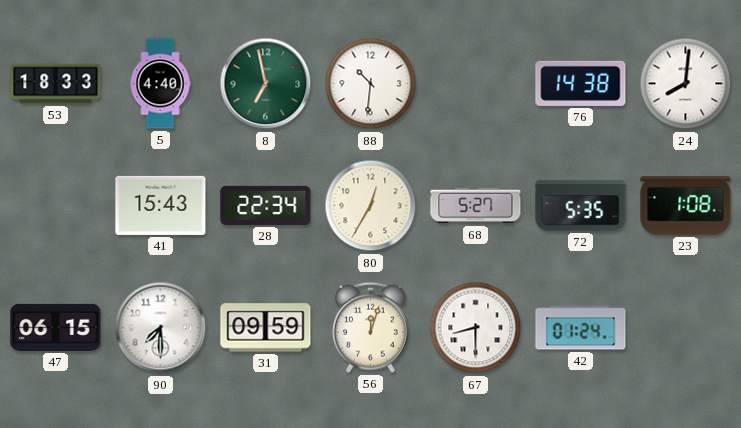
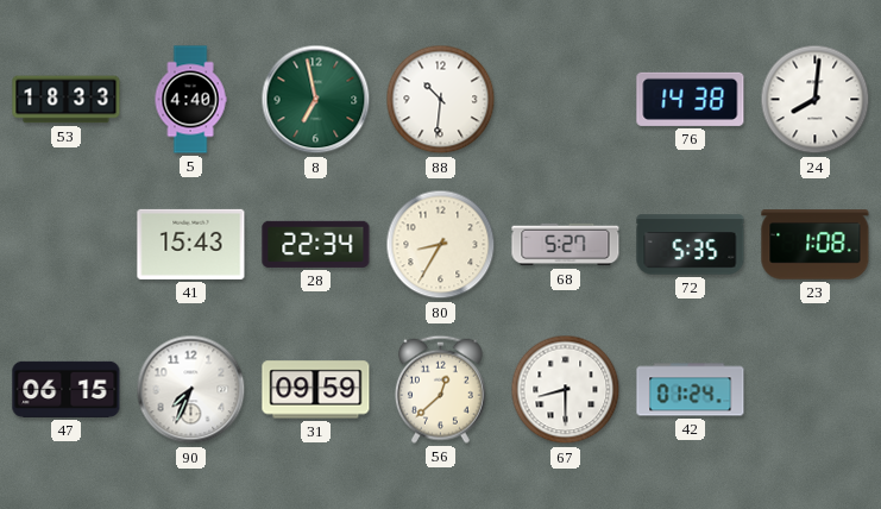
80: 12:35 -> 8:35 (441, 245)
90: 7:30 -> 7:34 (191, 390)
56: 12:03 -> 12:38 (440, 389)
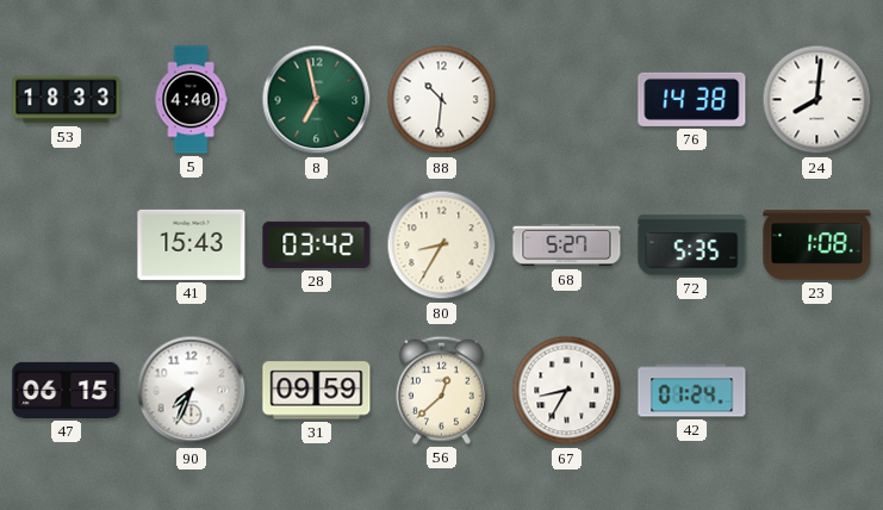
28: 22:34 -> 03:42 (317, 244)
67: 8:30 -> 8:35 (567, 391)
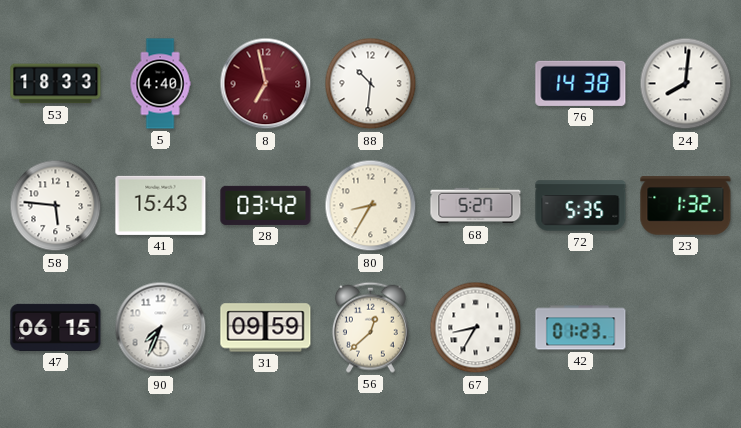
8 dial: green -> burgundy (266, 84)
58: none -> 5:46 (56, 206)
23: 1:08 -> 1:32 (686, 206)
42: 01:24 -> 01:23 (581, 328)
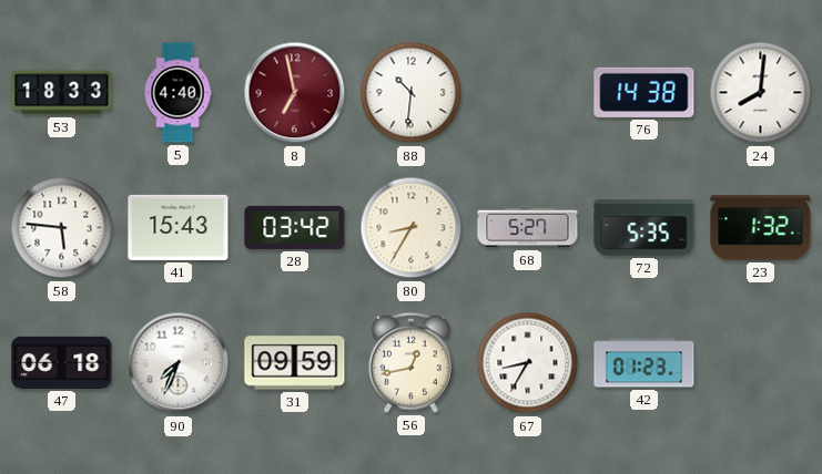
47: 06:15 -> 06:18 (62, 362)
56: 12:38 -> 12:43 (410, 362)
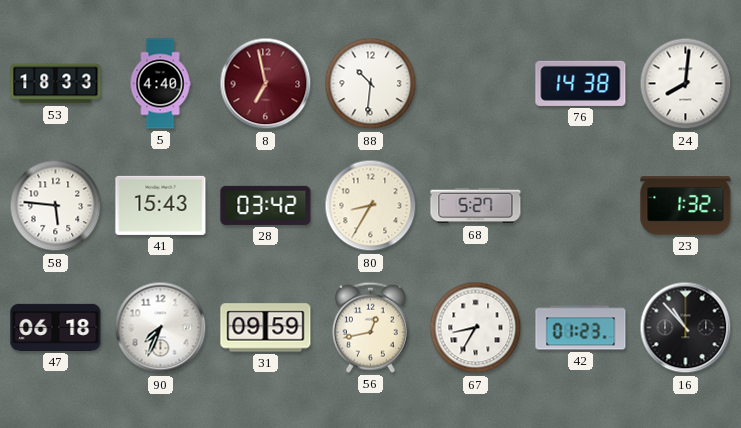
72: 5:35 -> none (645, 228)
16: none -> 10:53 (686, 328)
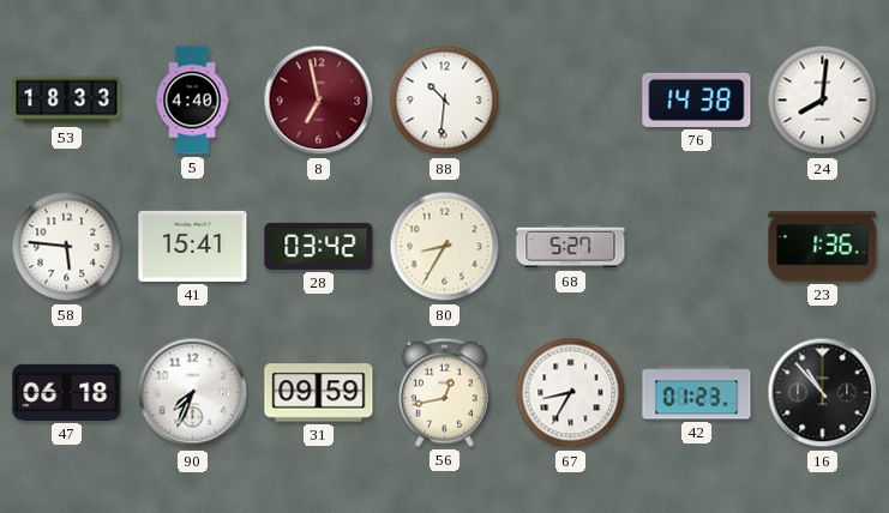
41: 15:43 -> 15:41 (193, 246)
23: 1:32 -> 1:36 (823, 247)
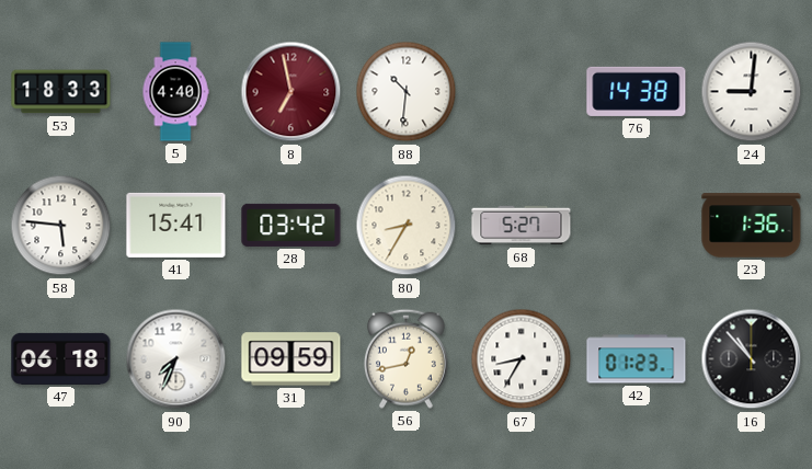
24: 8:01 -> 9:01 (752, 92)
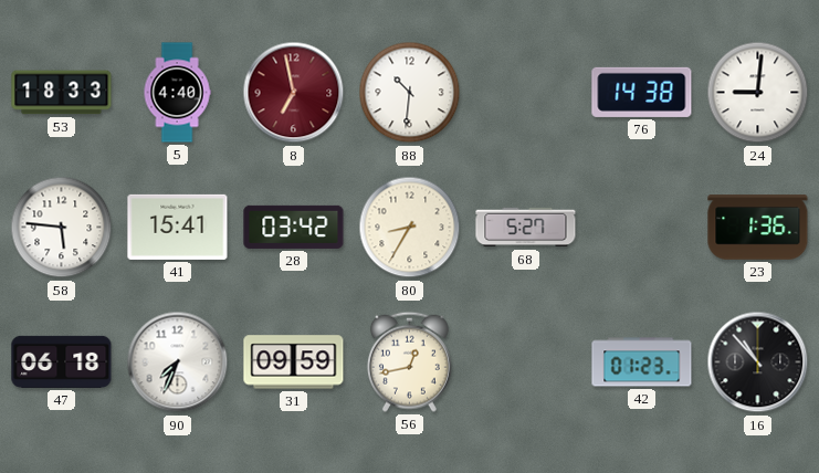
67: 8:35 -> none (522, 359)
